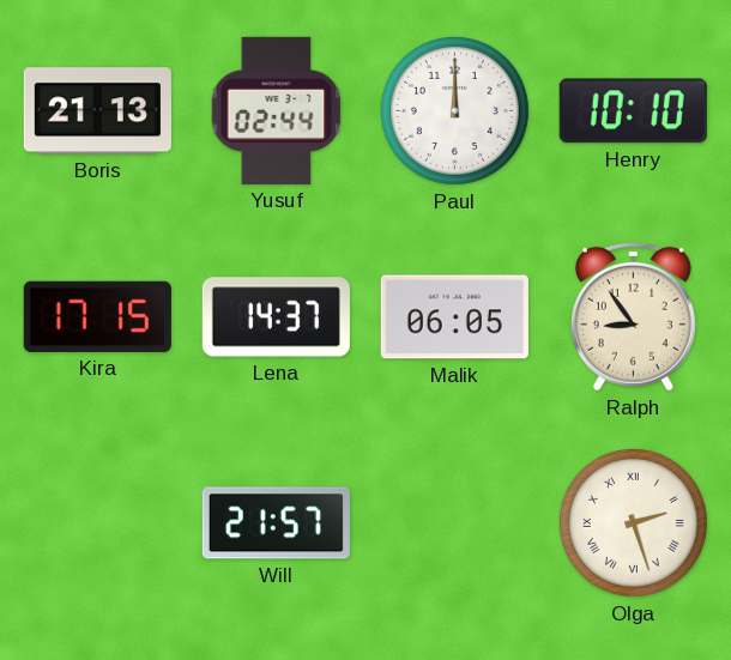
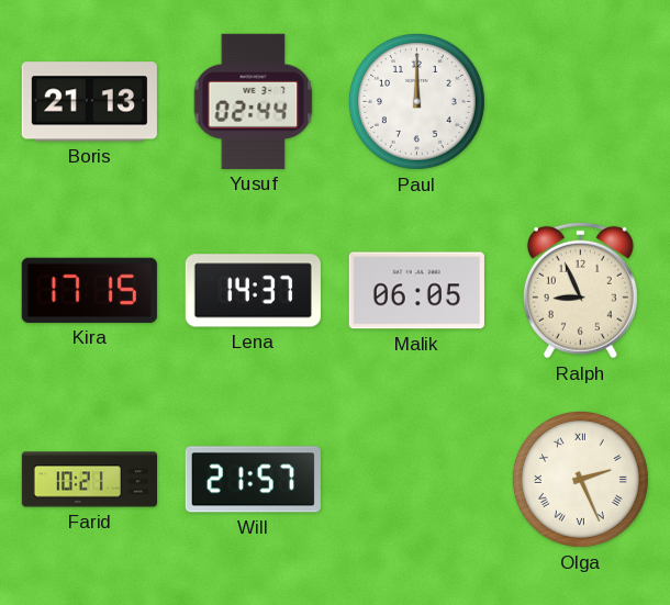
Henry: 10:10 -> none (633, 111)
Ralph: 8:54 -> 8:56 (580, 290)
Farid: none -> 10:21 (89, 480)
Olga: 2:27 -> 2:26 (580, 479)
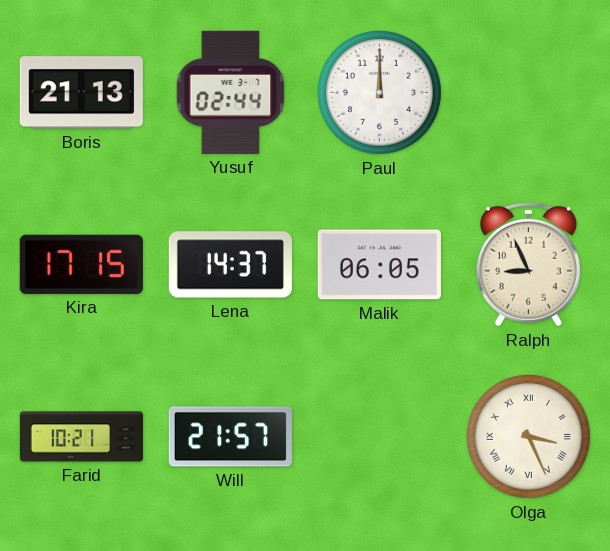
Olga: 2:26 -> 3:26 (528, 436)
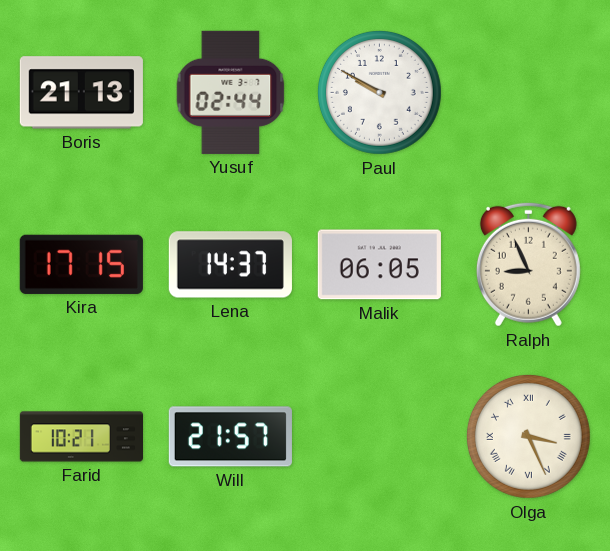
Paul: 12:00 -> 9:50 (379, 92)
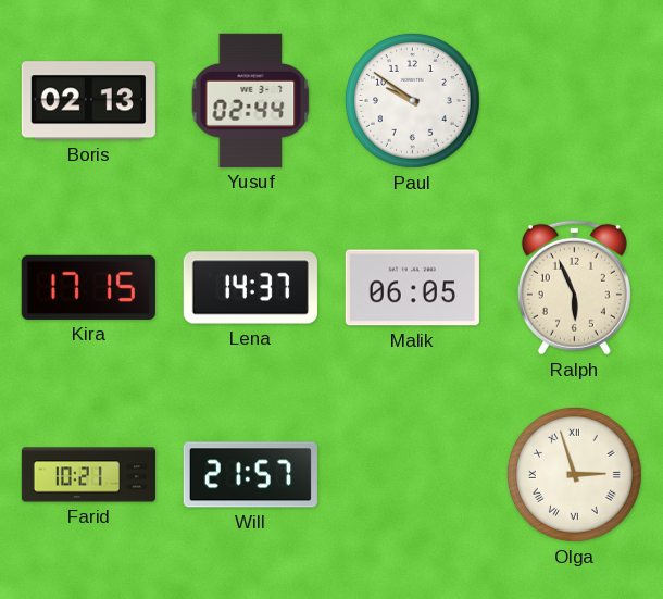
Boris: 21:13 -> 02:13 (88, 101)
Paul: 9:50 -> 9:51 (412, 100)
Ralph: 8:56 -> 5:56 (574, 287)
Olga: 3:26 -> 2:57 (574, 474)
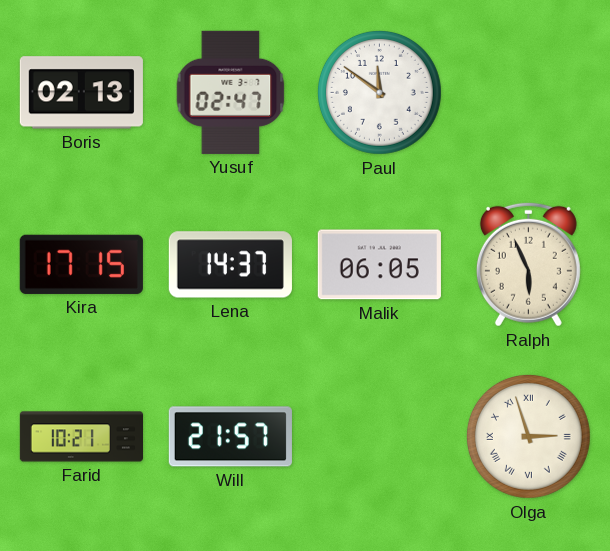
Yusuf: 02:44 -> 02:47 (231, 92)
Paul: 9:51 -> 11:51 (379, 92)
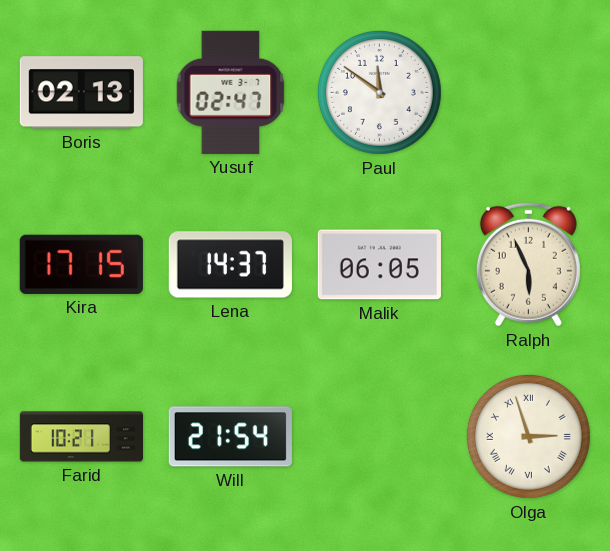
Will: 21:57 -> 21:54 (230, 437)
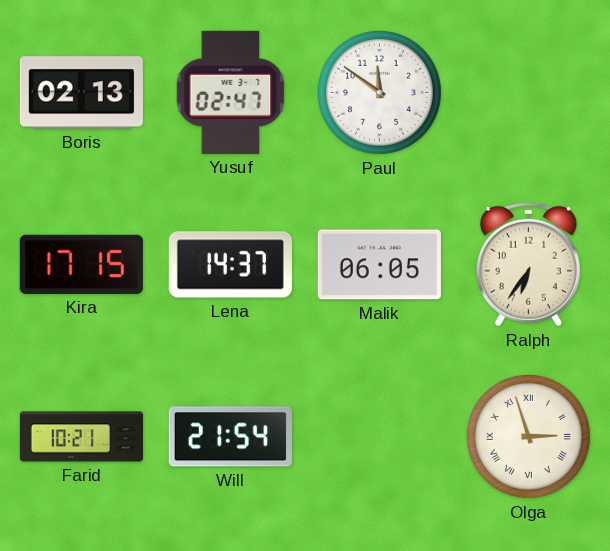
Ralph: 5:56 -> 6:36 (528, 264)
